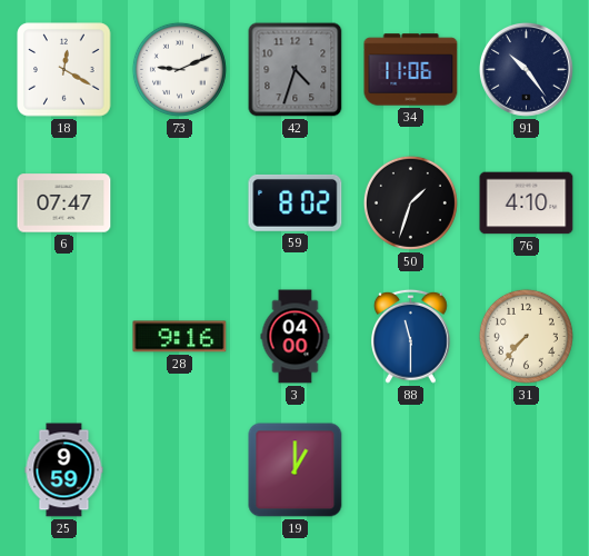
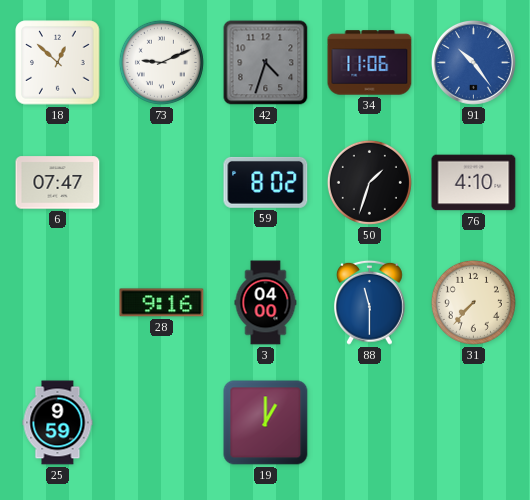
18: 12:20 -> 12:52 (58, 63)
91 dial: navy -> blue (473, 62)
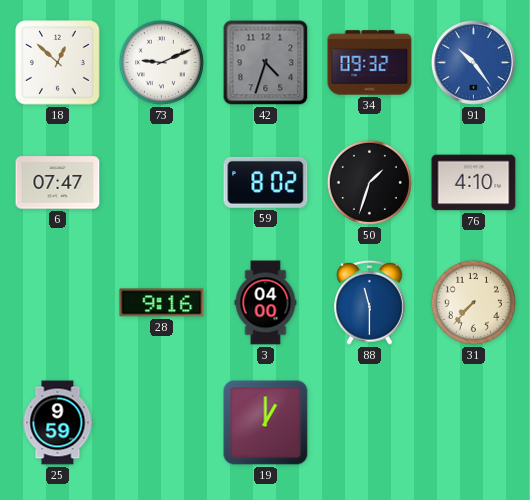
34: 11:06 -> 09:32 (370, 63)
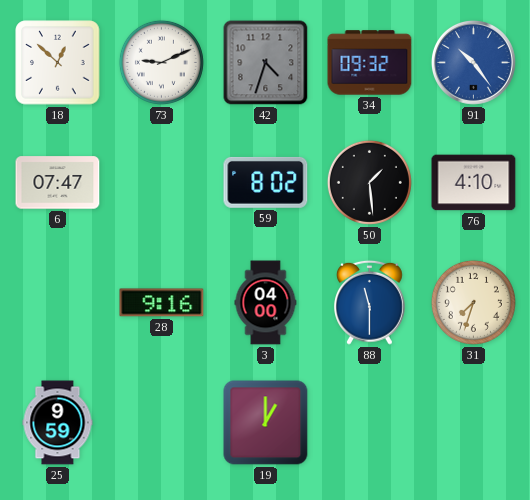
50: 1:33 -> 1:29 (369, 182)
31: 7:37 -> 7:33 (473, 302)
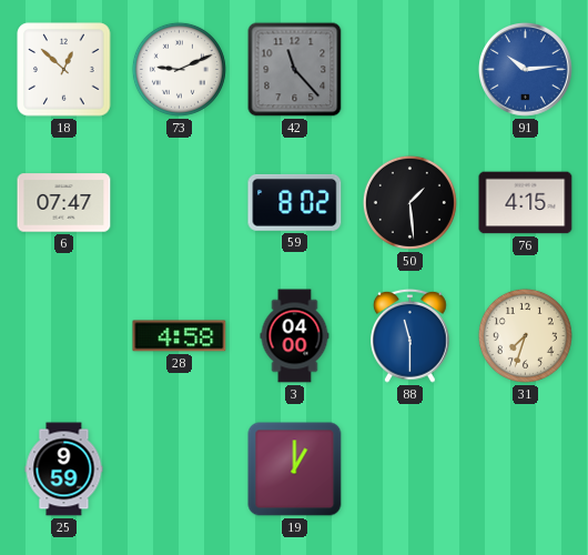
42: 4:33 -> 11:23 (295, 70)
34: 09:32 -> none (370, 63)
91: 10:24 -> 10:14 (525, 69)
76: 4:10 -> 4:15 (526, 203)
28: 9:16 -> 4:58 (180, 336)
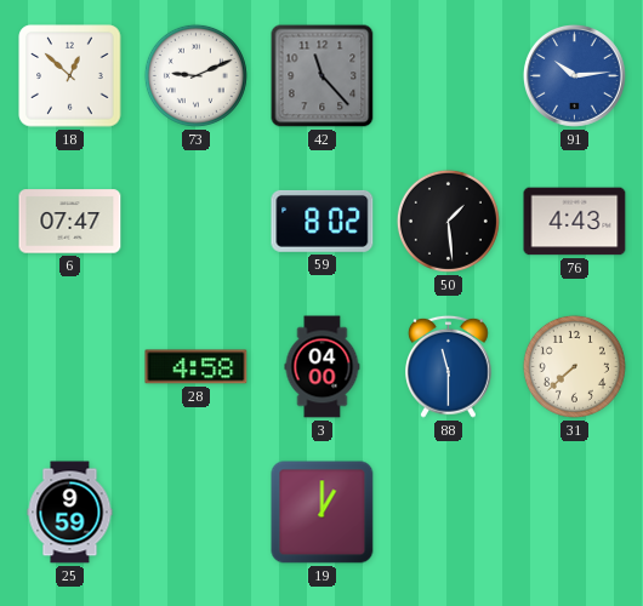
76: 4:15 -> 4:43 (575, 222)
31: 7:33 -> 7:38 (574, 366)
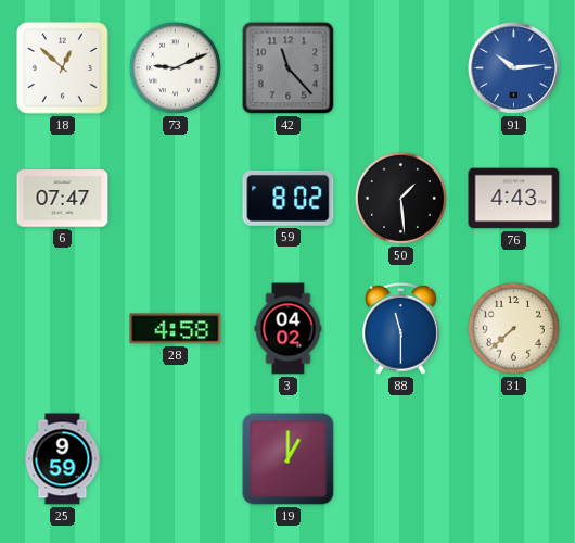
3: 04:00 -> 04:02 (289, 329)
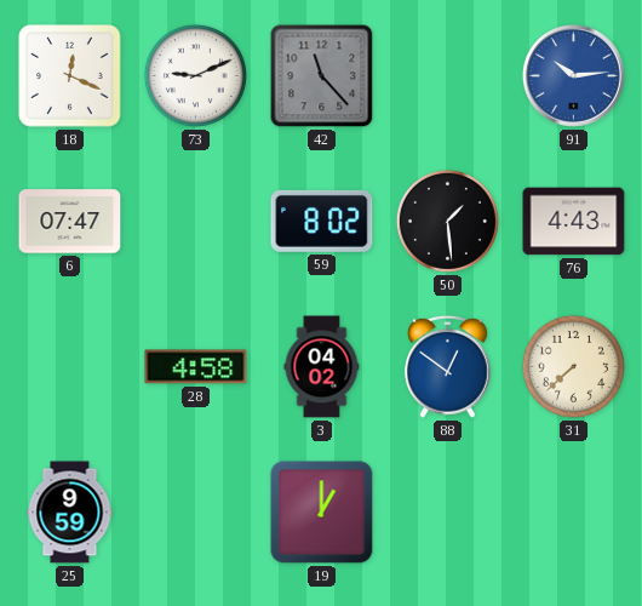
18: 12:52 -> 12:19 (70, 76)
88: 11:30 -> 12:51 (448, 366)
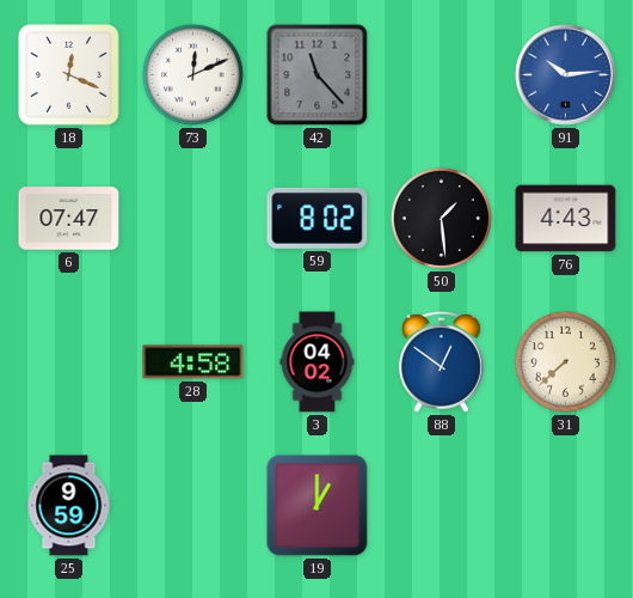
73: 9:11 -> 12:11 (192, 74)
